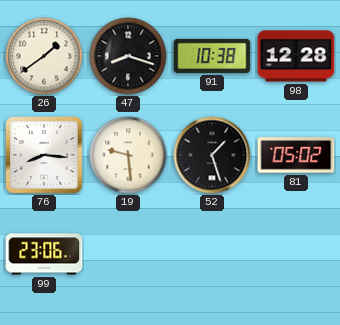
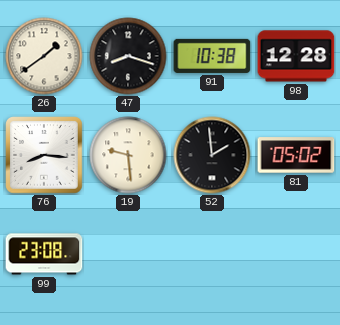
52: 1:27 -> 1:59 (212, 155)
99: 23:06 -> 23:08 (44, 254)
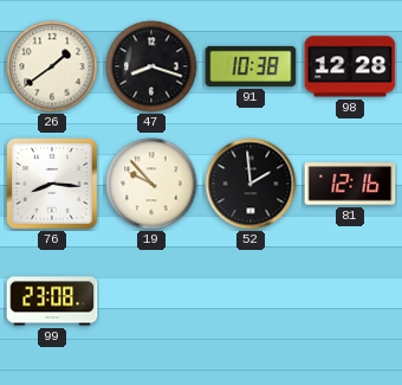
19: 9:29 -> 9:53 (151, 184)
81: 05:02 -> 12:16 (350, 184)
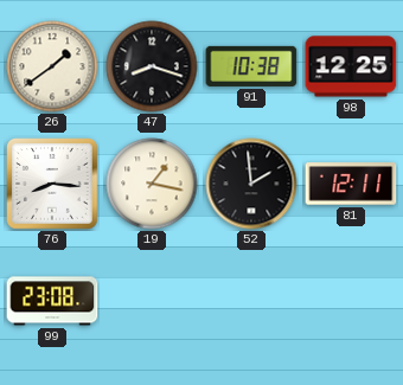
98: 12:28 -> 12:25 (351, 66)
19: 9:53 -> 1:17 (152, 184)
81: 12:16 -> 12:11 (351, 184)
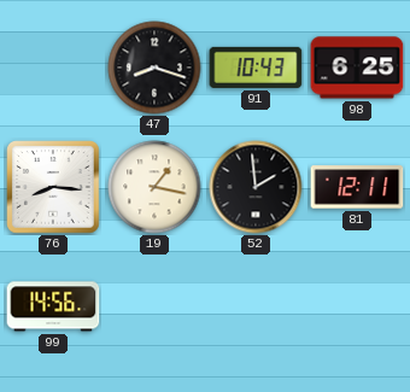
26: 1:39 -> none (52, 66)
91: 10:38 -> 10:43 (256, 68)
98: 12:25 -> 6:25 (357, 68)
99: 23:08 -> 14:56 (53, 306)
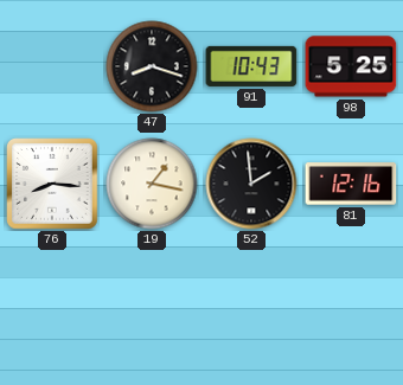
98: 6:25 -> 5:25 (351, 66)
81: 12:11 -> 12:16 (351, 184)
99: 14:56 -> none (53, 306)
